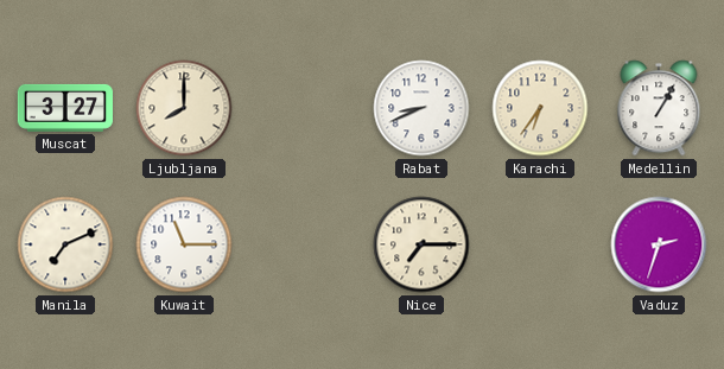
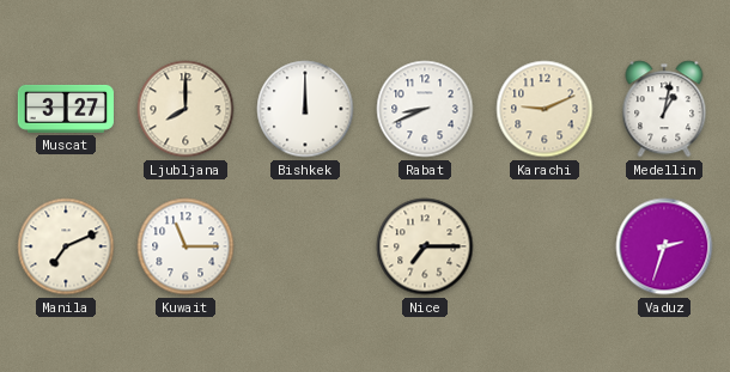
Bishkek: none -> 12:00 (305, 109)
Karachi: 6:36 -> 9:11 (545, 109)
Medellin: 1:05 -> 1:02 (664, 109)
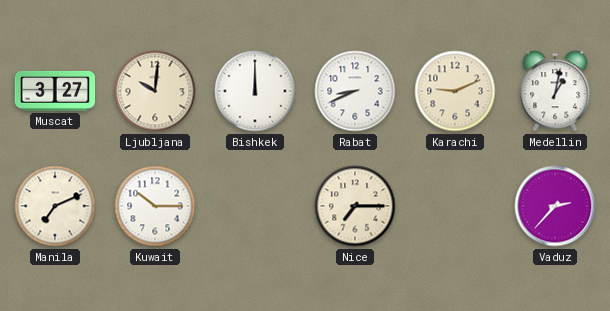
Ljubljana: 8:00 -> 10:01 (155, 91)
Kuwait: 11:15 -> 10:15 (155, 206)
Vaduz: 2:33 -> 2:37 (555, 206)
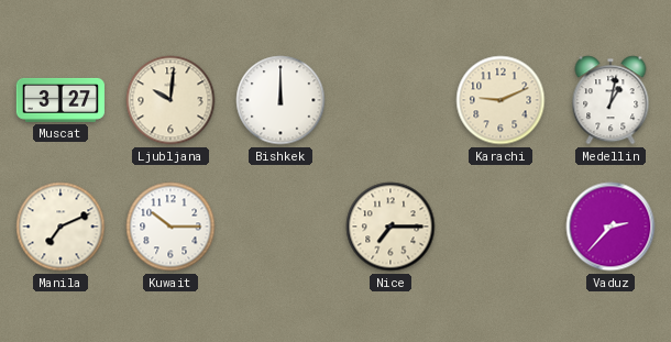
Rabat: 8:41 -> none (355, 91)
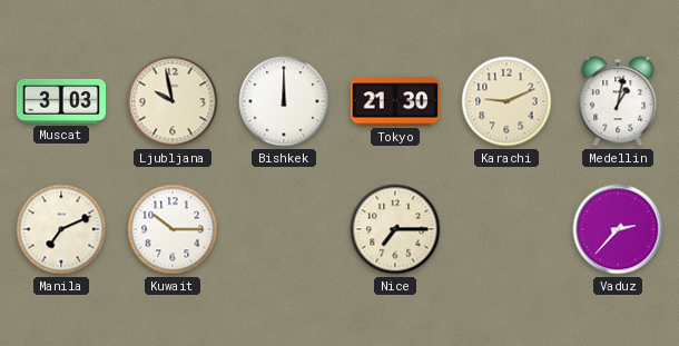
Muscat: 3:27 -> 3:03 (60, 101)
Ljubljana: 10:01 -> 9:58 (173, 101)
Tokyo: none -> 21:30 (394, 101)
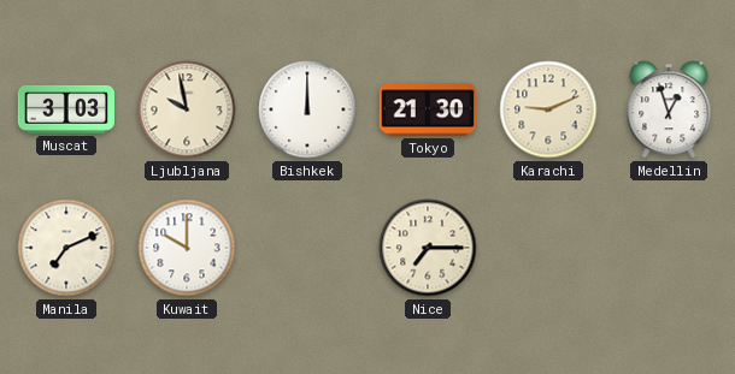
Medellin: 1:02 -> 12:57 (669, 109)
Kuwait: 10:15 -> 10:00 (187, 248)
Vaduz: 2:37 -> none (618, 229)
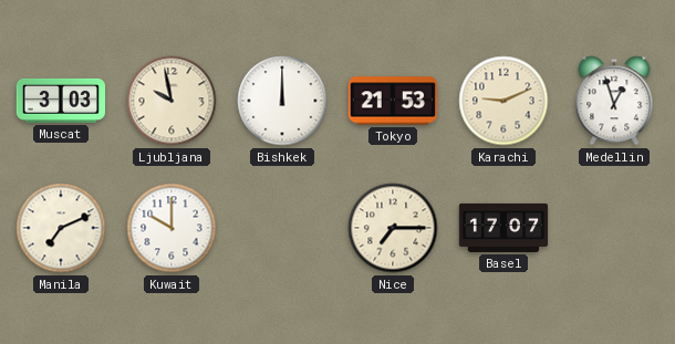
Tokyo: 21:30 -> 21:53 (392, 101)
Basel: none -> 17:07 (503, 228)
